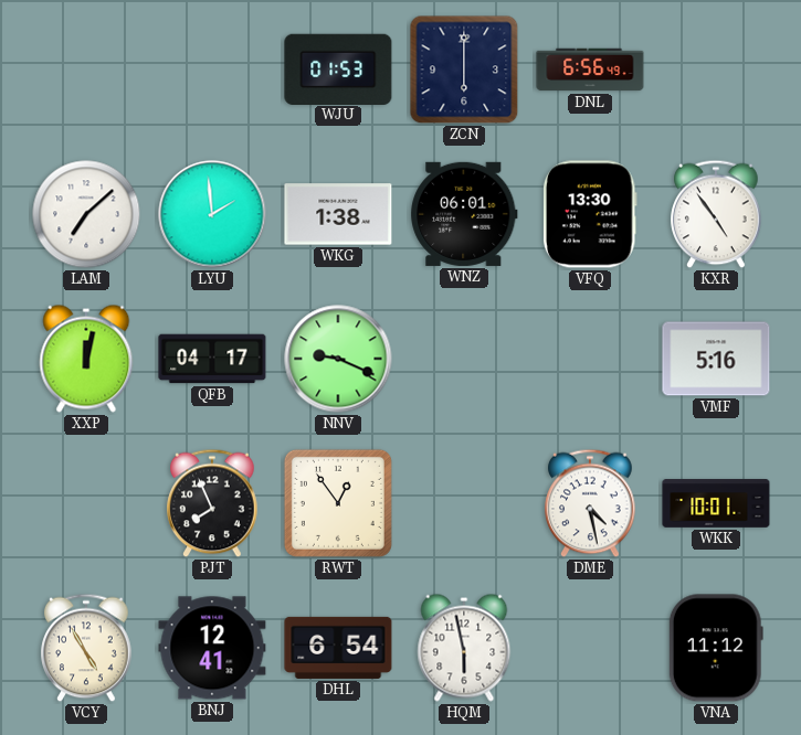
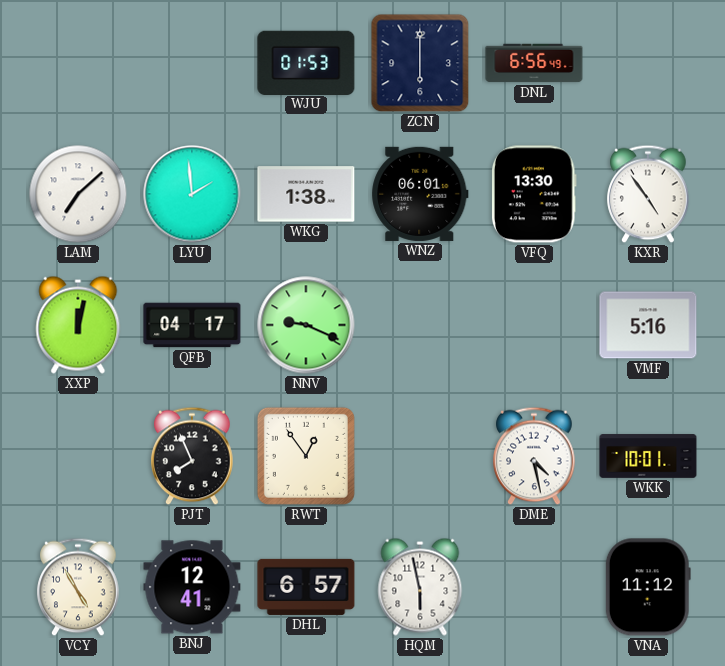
DHL: 6:54 -> 6:57 (306, 587)
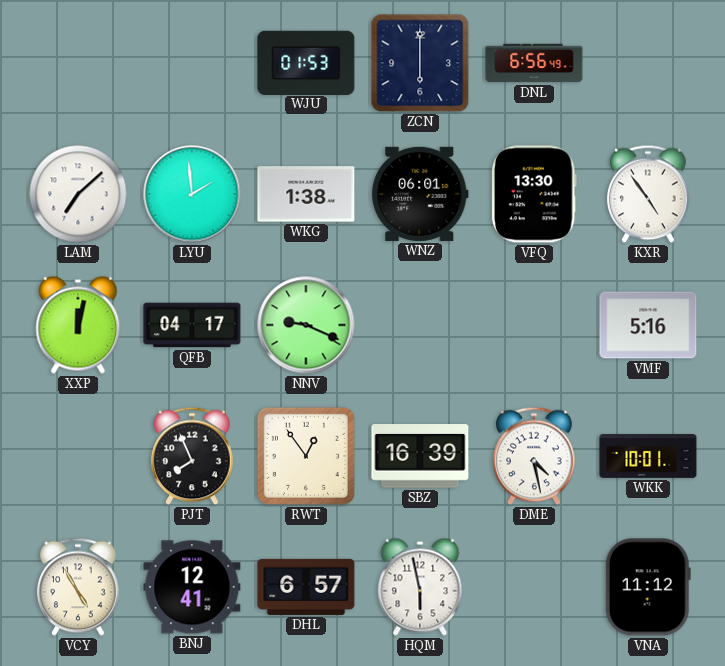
SBZ: none -> 16:39 (420, 456)
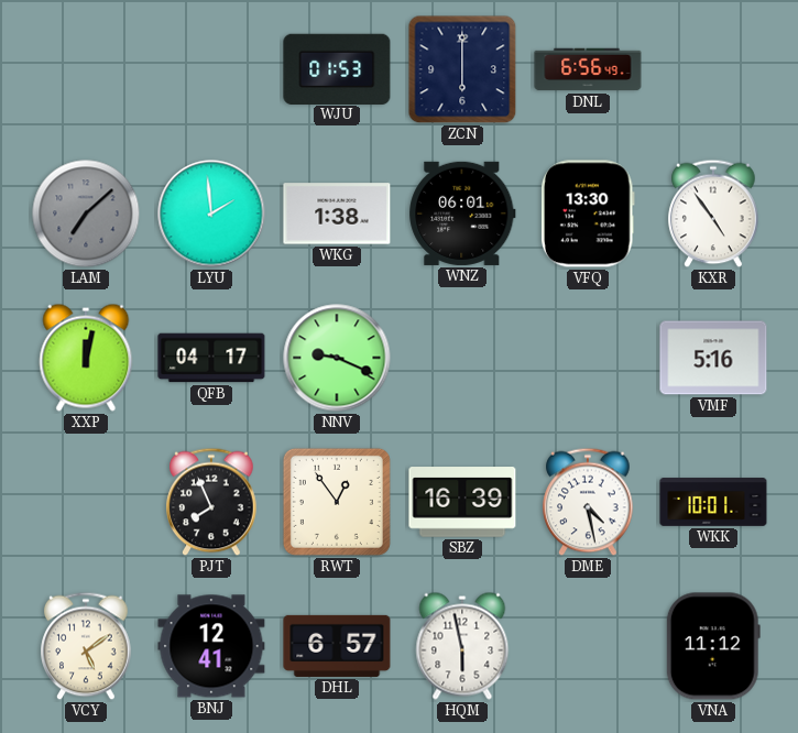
LAM dial: white -> grey (86, 214)
VCY: 4:55 -> 5:09 (86, 646)
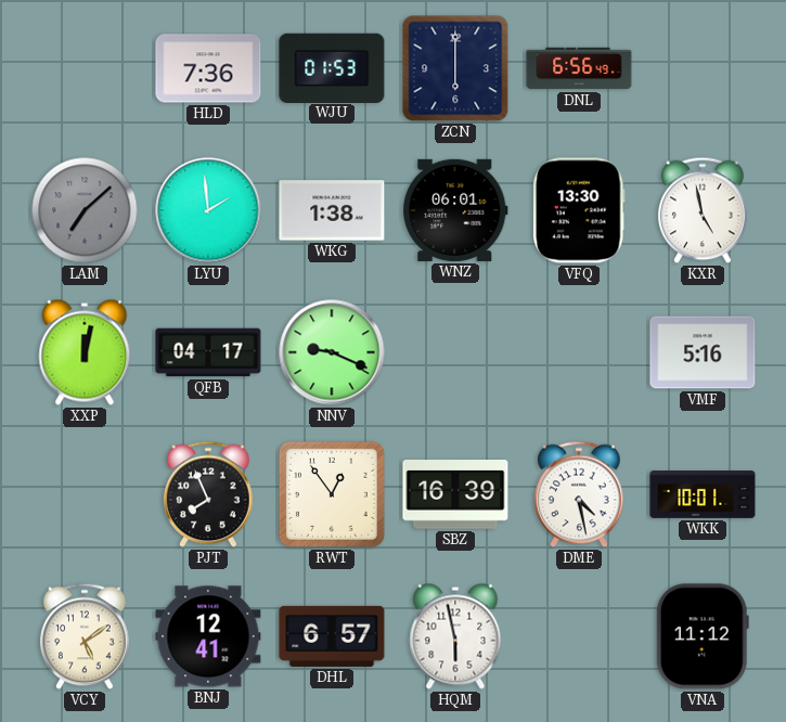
HLD: none -> 7:36 (208, 68)
KXR: 4:54 -> 4:58 (703, 210)
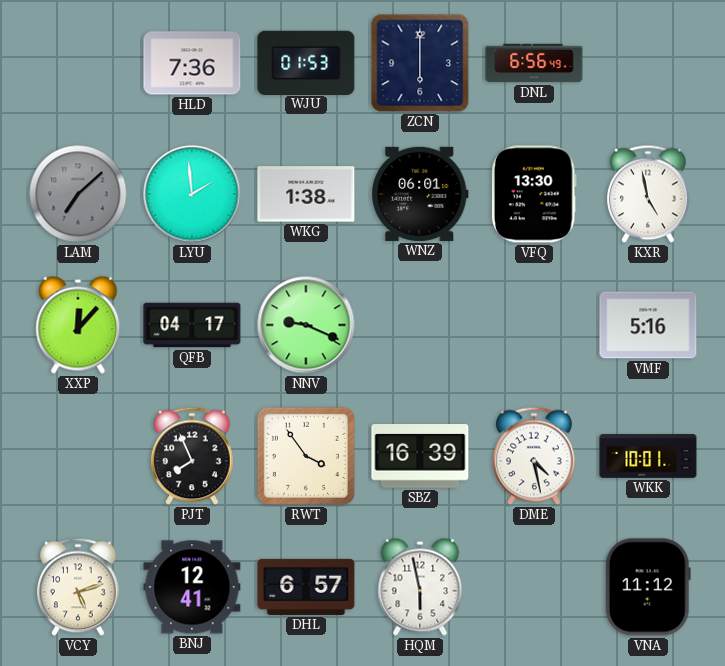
XXP: 12:02 -> 12:07 (78, 325)
RWT: 12:54 -> 3:54 (306, 456)
VCY: 5:09 -> 5:12 (78, 587)
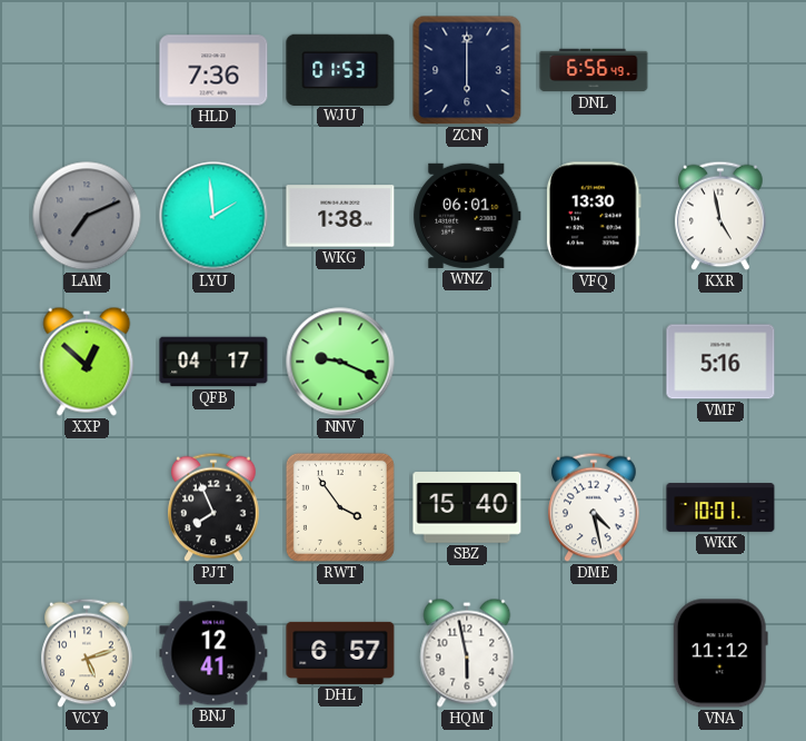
LAM: 7:08 -> 7:11 (87, 216)
XXP: 12:07 -> 12:52 (87, 362)
SBZ: 16:39 -> 15:40 (467, 507)
